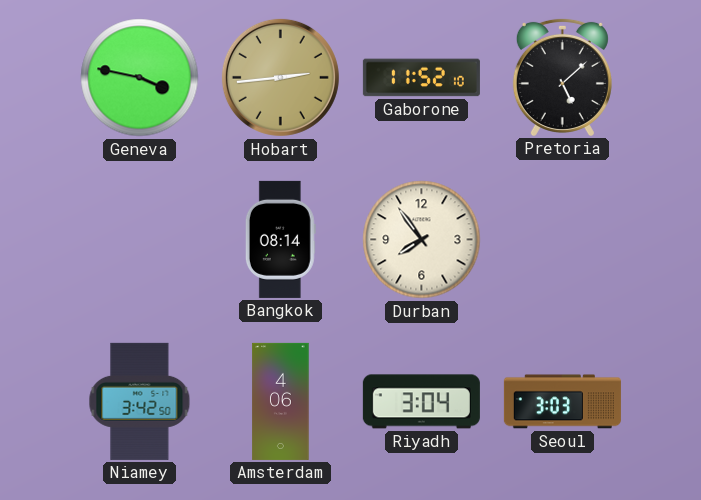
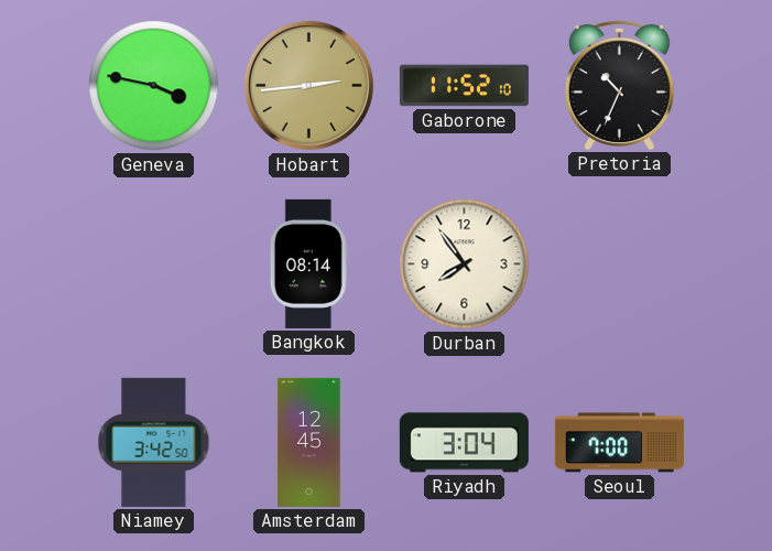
Pretoria: 5:08 -> 10:34 (619, 85)
Amsterdam: 4:06 -> 12:45 (309, 442)
Seoul: 3:03 -> 7:00 (619, 443)
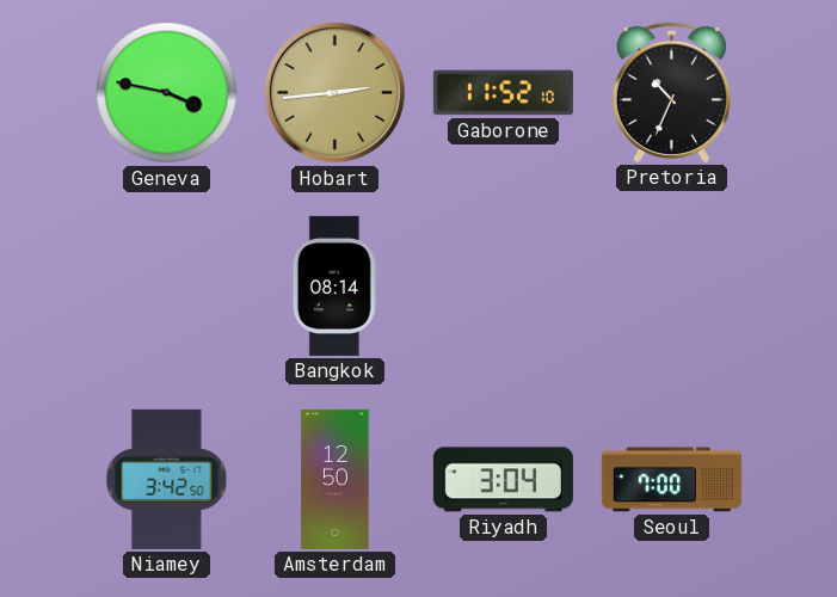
Durban: 7:54 -> none (465, 264)
Amsterdam: 12:45 -> 12:50 (336, 479)
